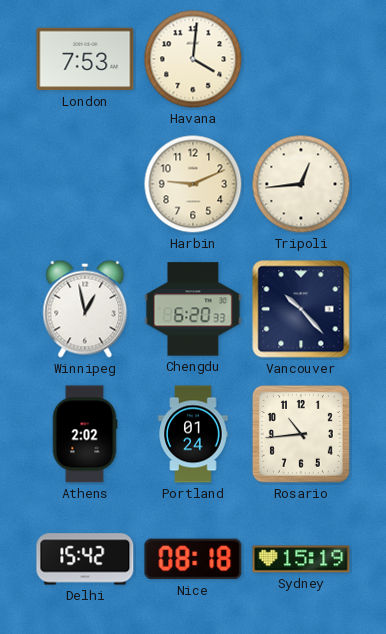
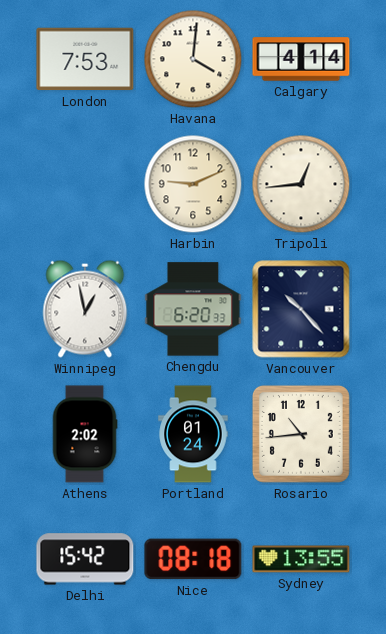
Calgary: none -> 4:14 (301, 59)
Sydney: 15:19 -> 13:55 (301, 559)
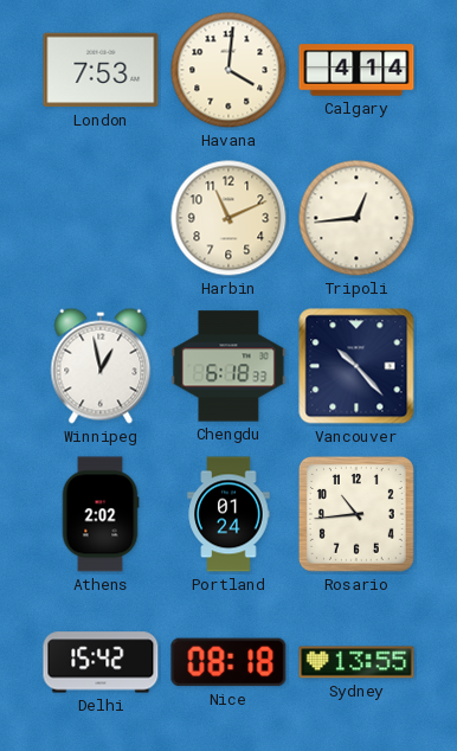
Harbin: 9:11 -> 11:11 (228, 218)
Chengdu: 6:20 -> 6:18 (228, 366)
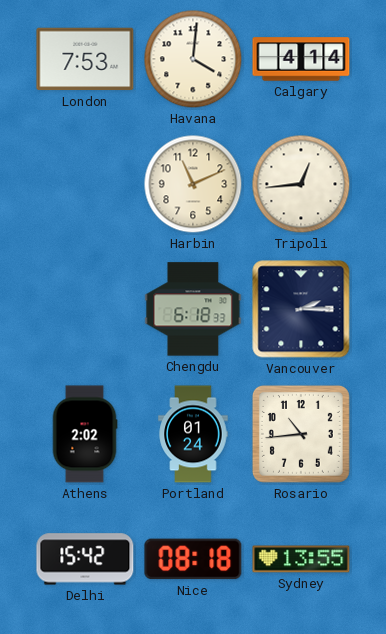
Winnipeg: 12:58 -> none (101, 366)
Vancouver: 10:23 -> 2:15 (301, 309)
